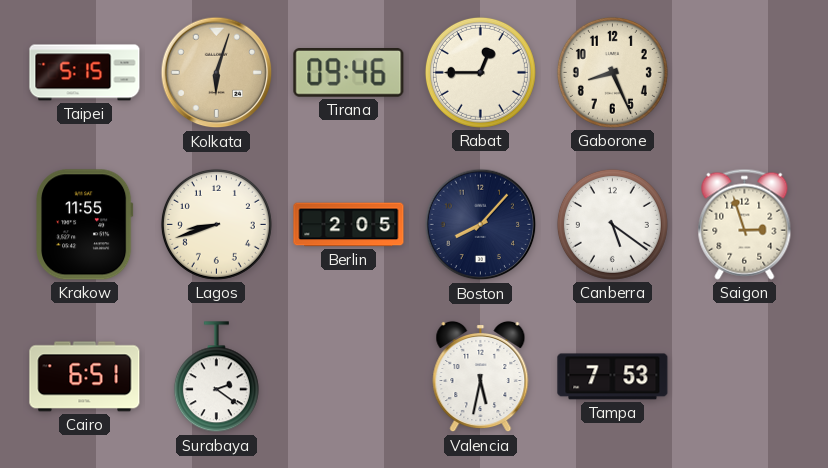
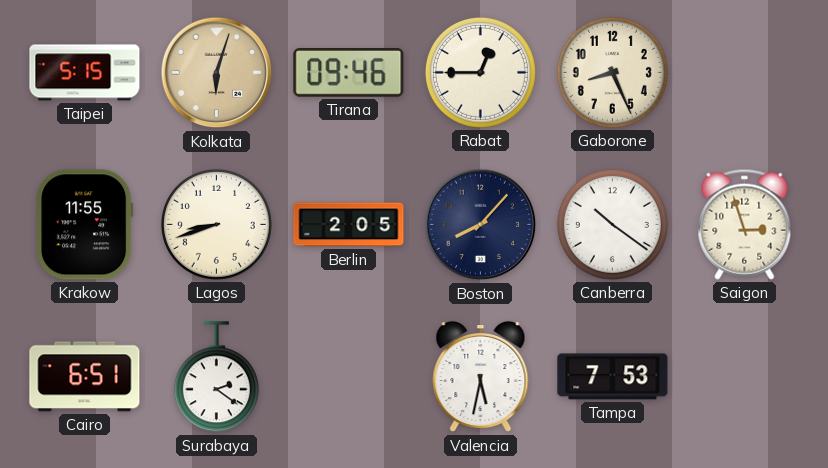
Canberra: 5:21 -> 10:21 (612, 224)
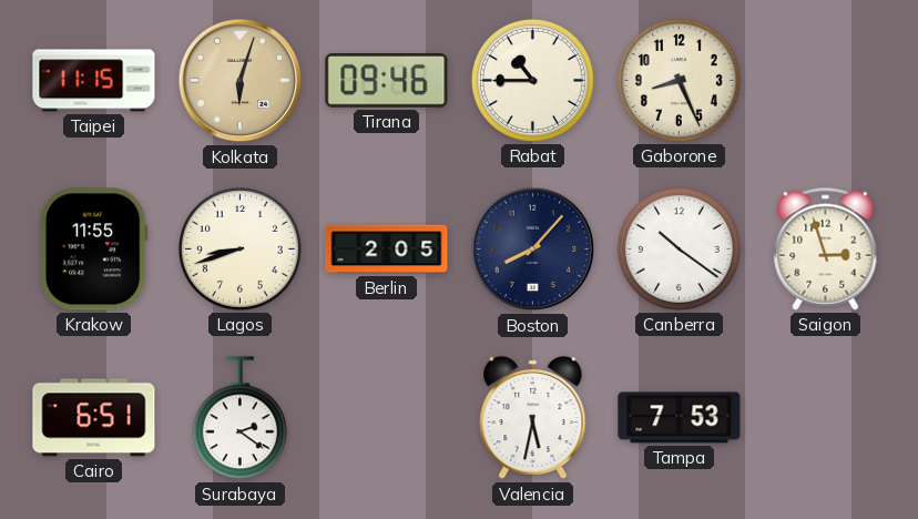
Taipei: 5:15 -> 11:15 (94, 81)
Rabat: 12:45 -> 10:45 (532, 80)
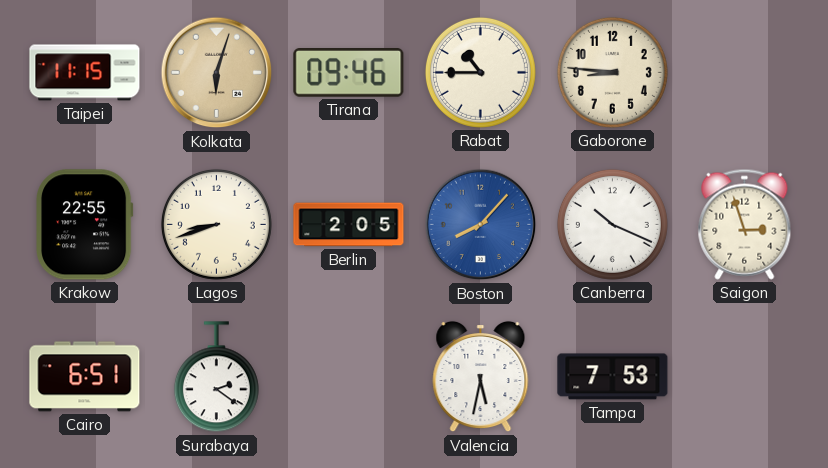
Gaborone: 8:26 -> 8:46 (612, 72)
Krakow: 11:55 -> 22:55 (85, 225)
Boston dial: navy -> blue (481, 225)
Canberra: 10:21 -> 10:19 (612, 224)
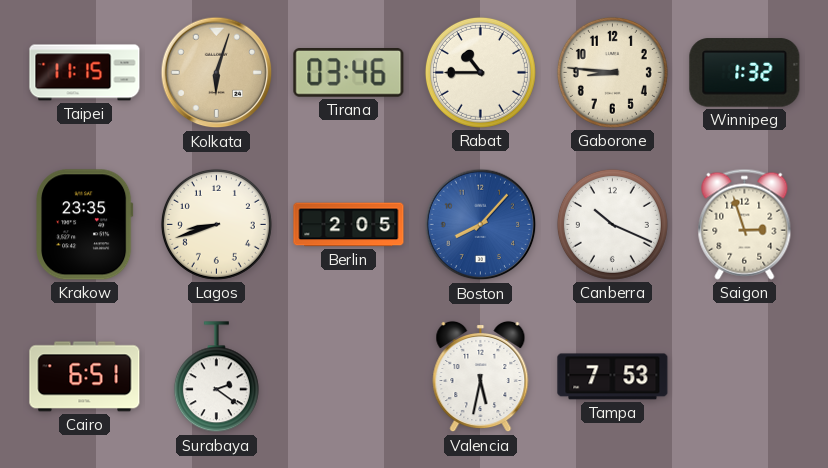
Tirana: 09:46 -> 03:46 (349, 73)
Winnipeg: none -> 1:32 (745, 73)
Krakow: 22:55 -> 23:35 (85, 225)
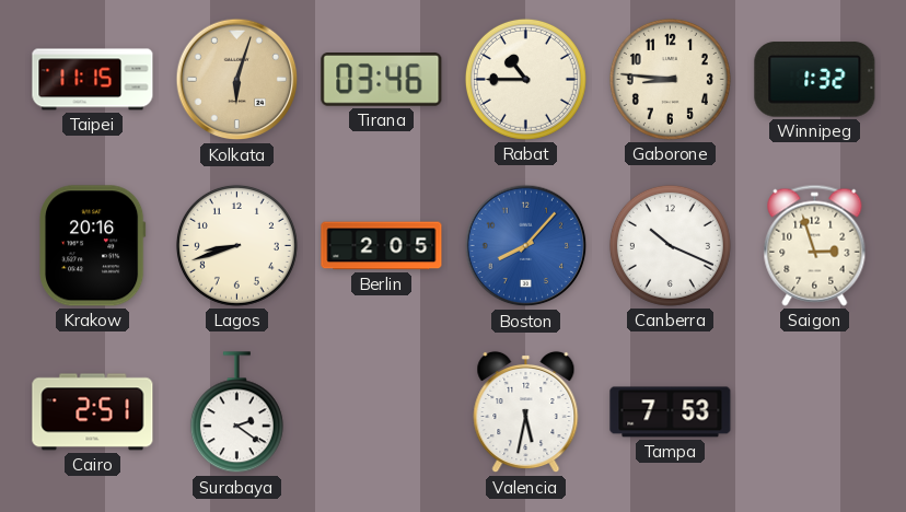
Krakow: 23:35 -> 20:16 (93, 246)
Cairo: 6:51 -> 2:51 (93, 412)
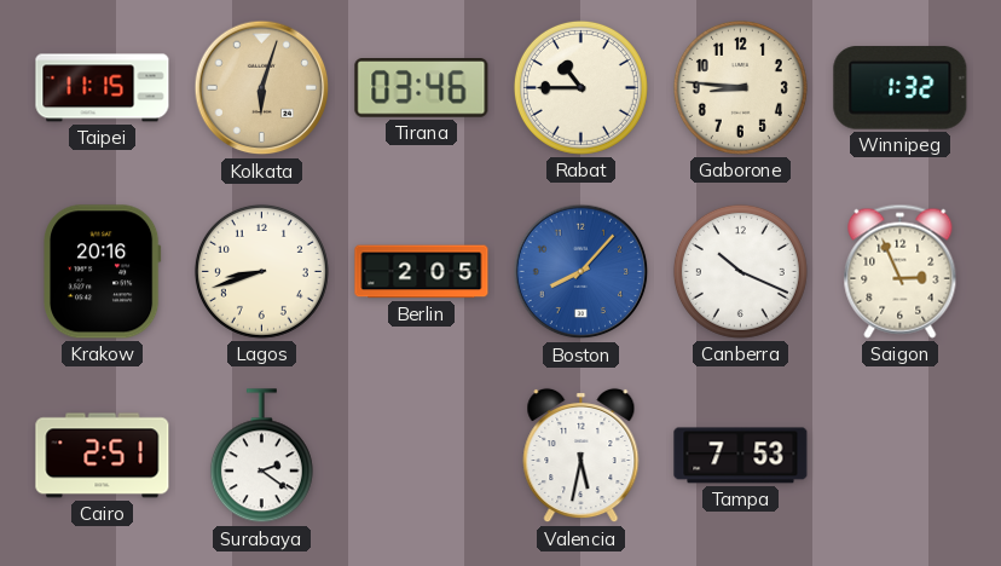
Saigon: 2:57 -> 2:56 (901, 271)
